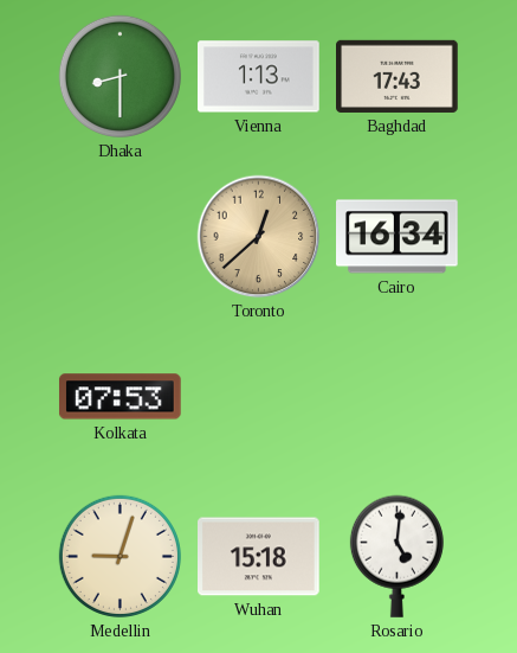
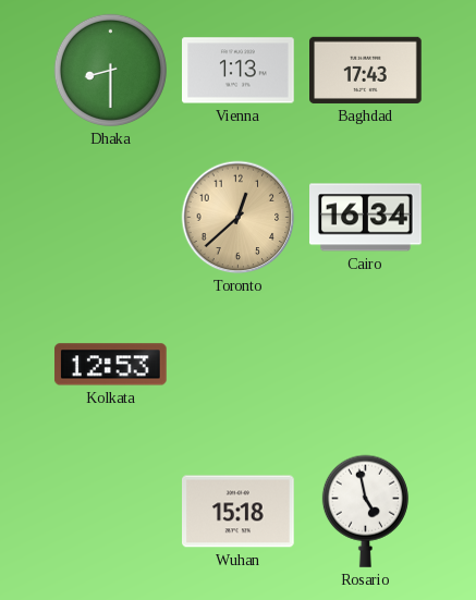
Kolkata: 07:53 -> 12:53 (111, 365)
Medellin: 9:03 -> none (119, 556)
Rosario: 5:01 -> 4:58 (365, 511)
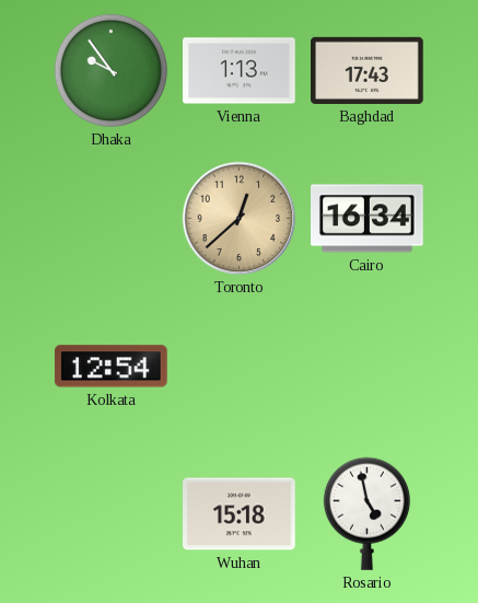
Dhaka: 8:30 -> 9:54 (110, 70)
Kolkata: 12:53 -> 12:54 (112, 367)
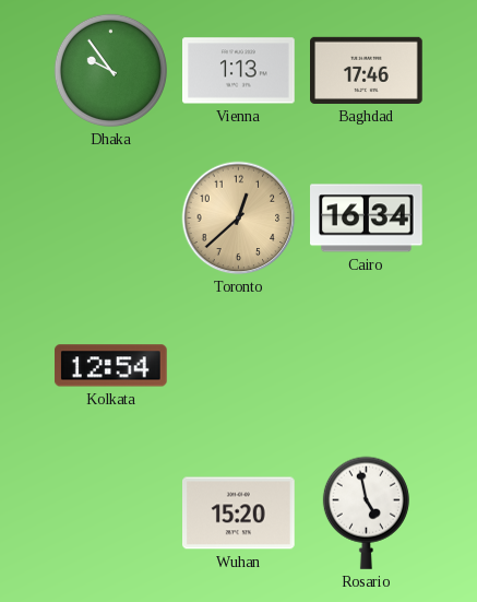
Baghdad: 17:43 -> 17:46 (367, 70)
Wuhan: 15:18 -> 15:20 (239, 514)
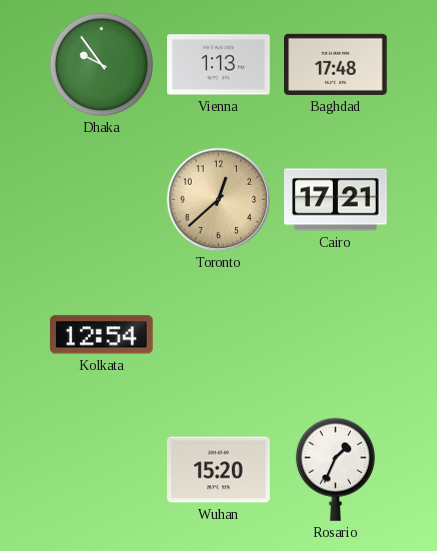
Baghdad: 17:46 -> 17:48 (336, 64)
Cairo: 16:34 -> 17:21 (336, 200)
Rosario: 4:58 -> 1:34 (335, 469)
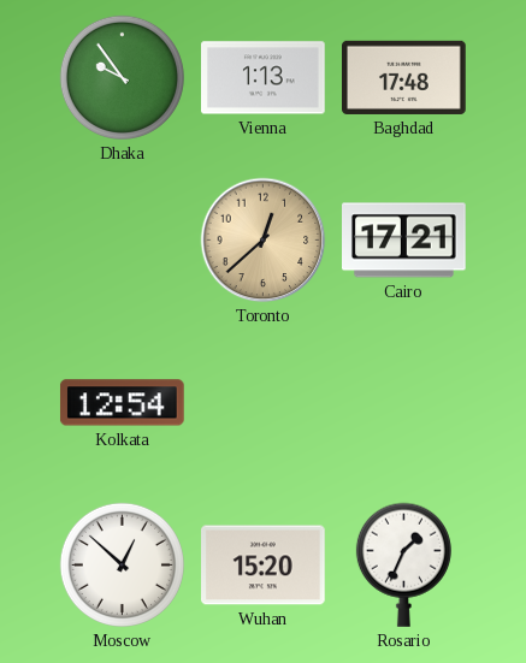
Moscow: none -> 12:52 (122, 564)
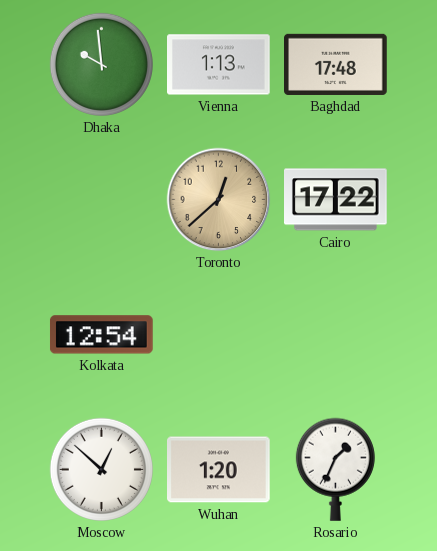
Dhaka: 9:54 -> 9:59 (101, 64)
Cairo: 17:21 -> 17:22 (336, 200)
Wuhan: 15:20 -> 1:20 (219, 470)
